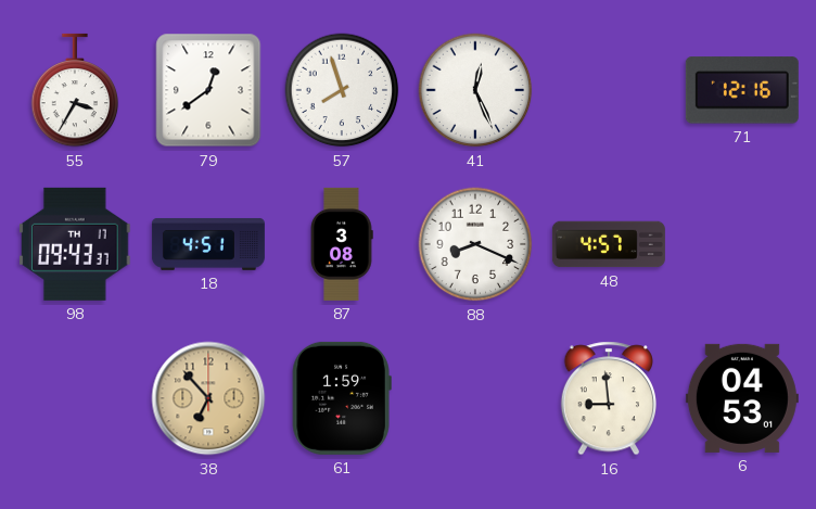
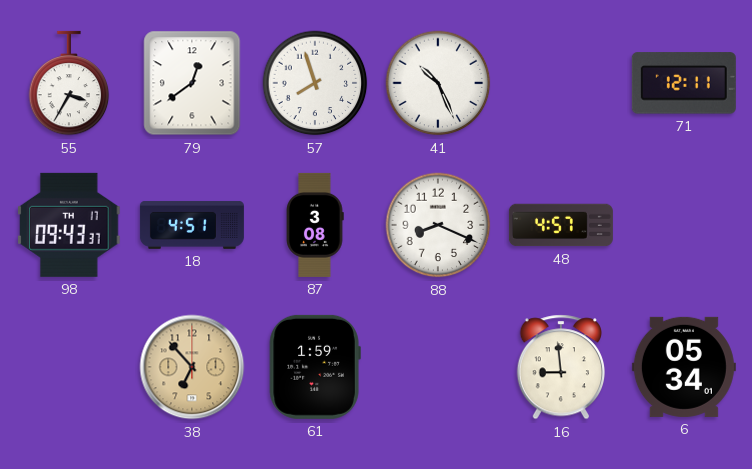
41: 12:26 -> 10:26 (438, 83)
71: 12:16 -> 12:11 (684, 83)
6: 04:53 -> 05:34 (684, 367)
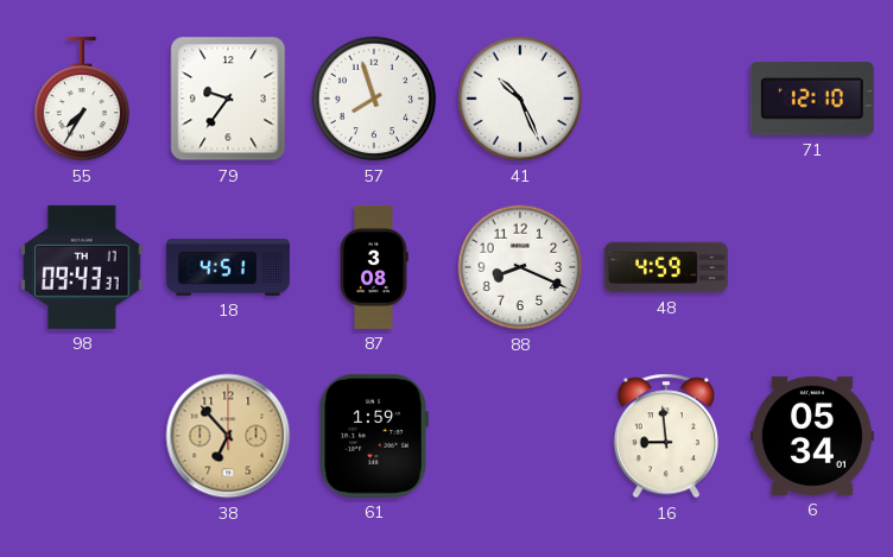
55: 3:35 -> 7:35 (82, 99)
79: 12:39 -> 9:36 (228, 99)
71: 12:11 -> 12:10 (812, 99)
48: 4:57 -> 4:59 (666, 267)
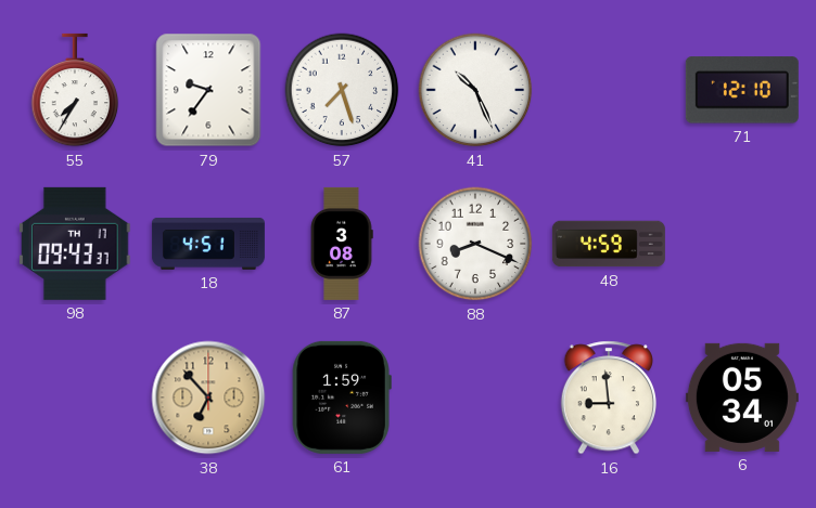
57: 7:57 -> 7:27 (342, 90)
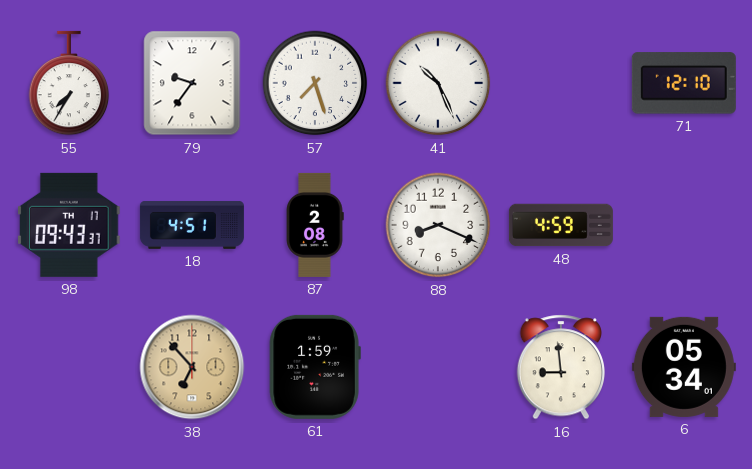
87: 3:08 -> 2:08 (315, 225)
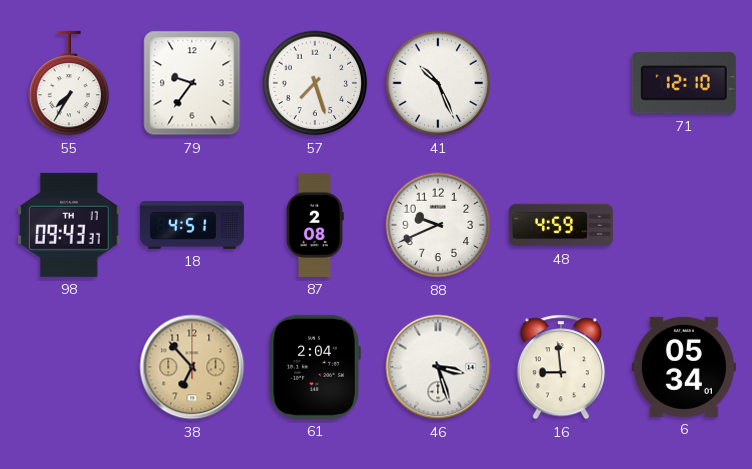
88: 8:19 -> 9:41 (438, 225)
61: 1:59 -> 2:04 (315, 367)
46: none -> 3:27 (438, 367)
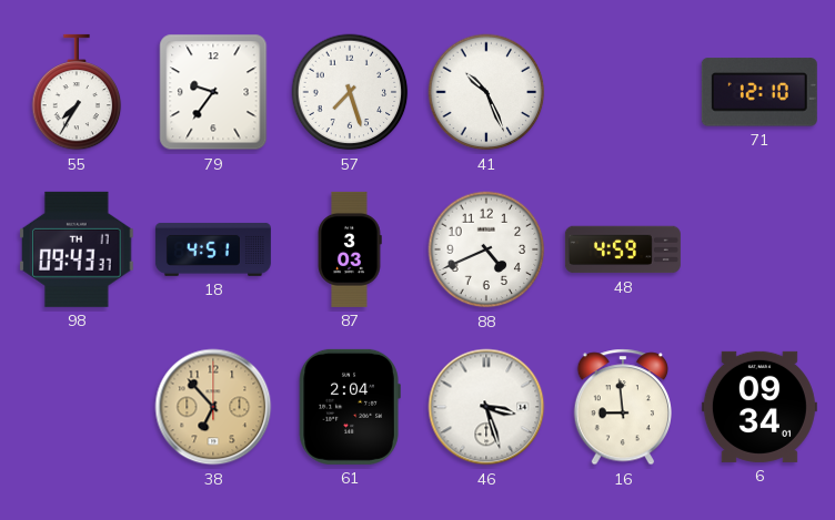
87: 2:08 -> 3:03 (350, 249)
88: 9:41 -> 4:41 (486, 249)
6: 05:34 -> 09:34 (759, 407)
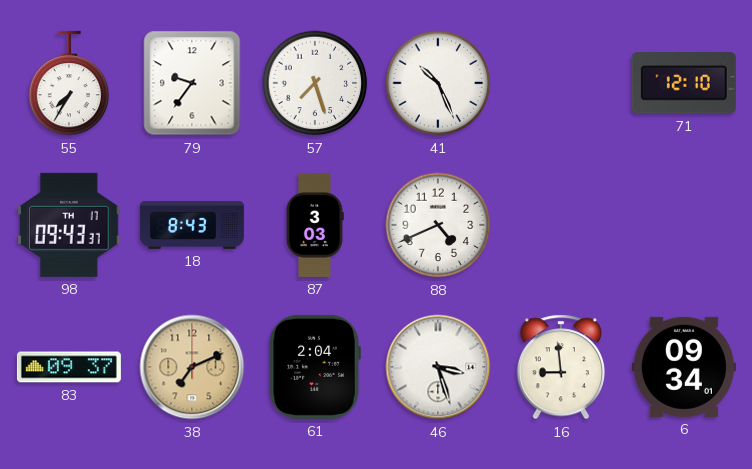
18: 4:51 -> 8:43 (192, 225)
48: 4:59 -> none (623, 249)
83: none -> 09:37 (69, 367)
38: 6:53 -> 7:11 (192, 367)
